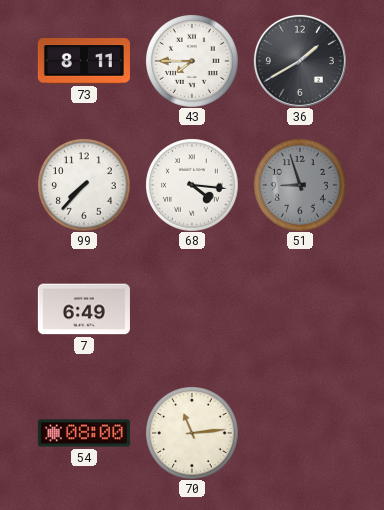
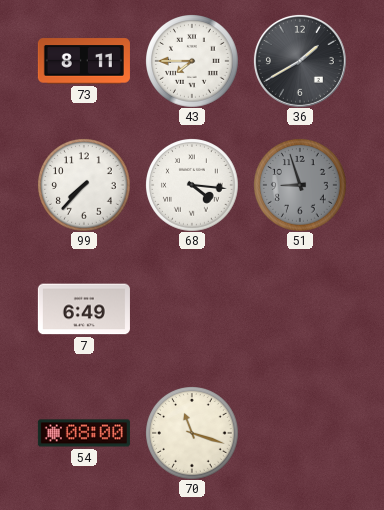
70: 11:14 -> 11:18 (192, 433)
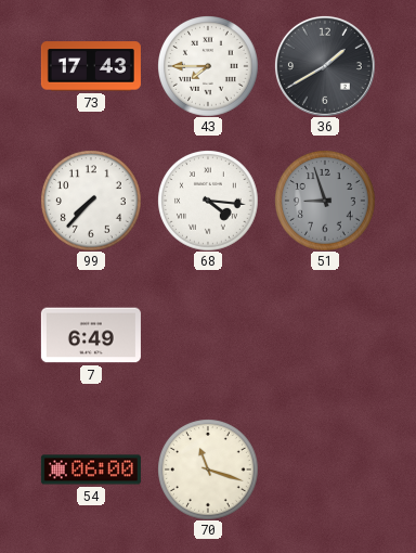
73: 8:11 -> 17:43 (91, 66)
54: 08:00 -> 06:00 (91, 470)
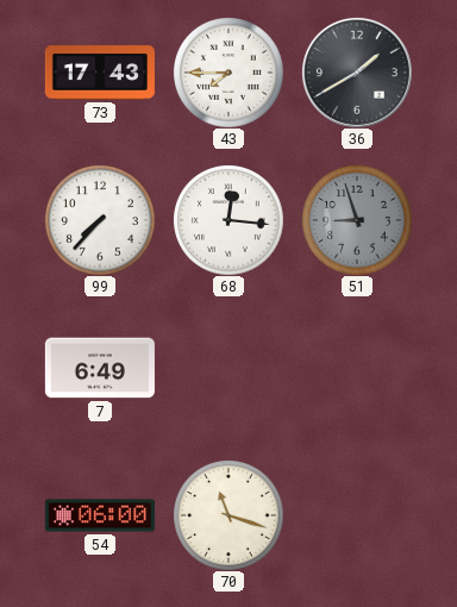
68: 4:16 -> 12:16 (228, 220)
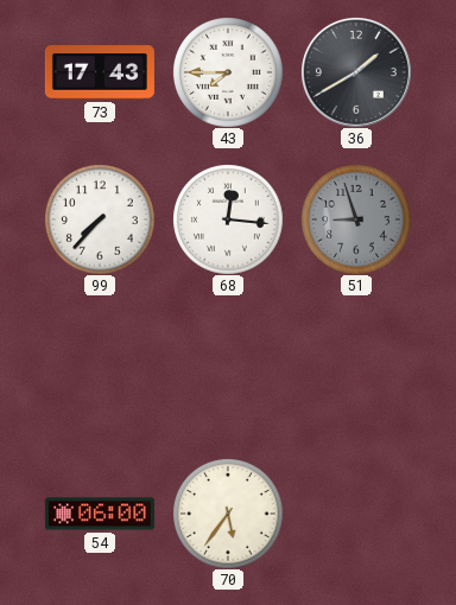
7: 6:49 -> none (100, 368)
70: 11:18 -> 5:36 (228, 514)
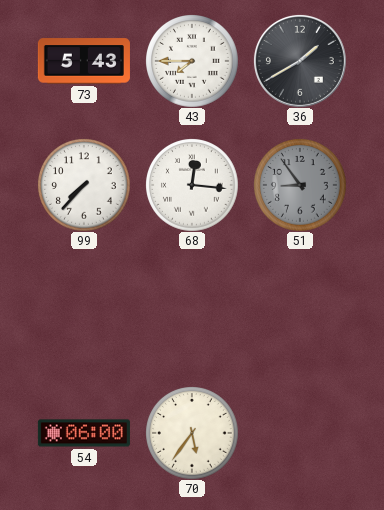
73: 17:43 -> 5:43 (84, 61)
51: 8:57 -> 8:54 (300, 185)
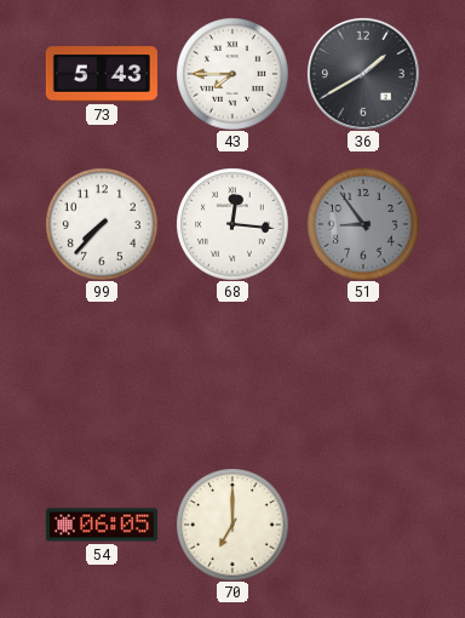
54: 06:00 -> 06:05 (102, 525)
70: 5:36 -> 7:00 (232, 525)
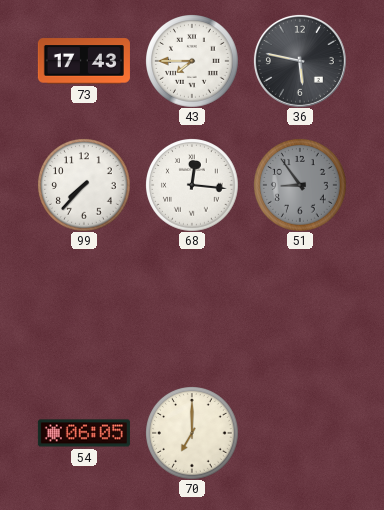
73: 5:43 -> 17:43 (84, 61)
36: 1:40 -> 5:47 (300, 61)
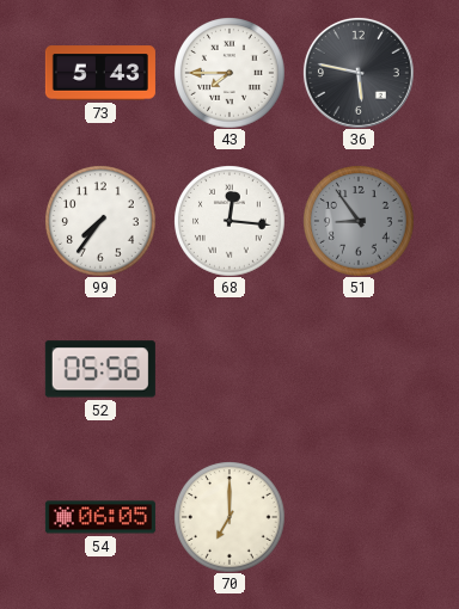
73: 17:43 -> 5:43 (100, 73)
99: 7:37 -> 7:36 (100, 221)
52: none -> 05:56 (100, 369)
